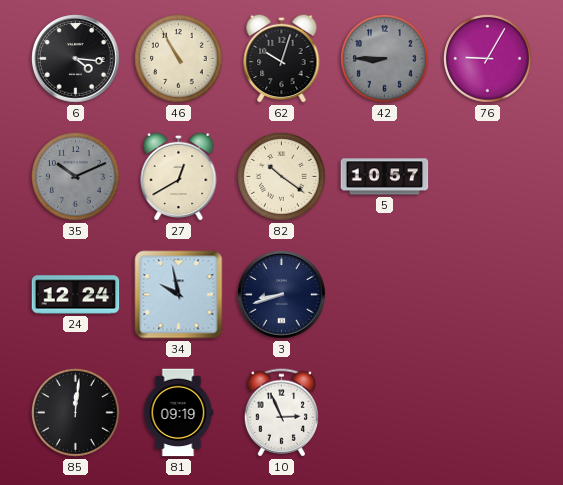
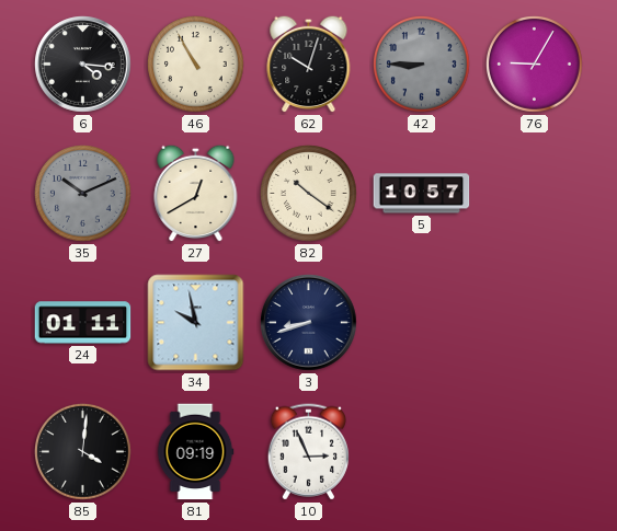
24: 12:24 -> 01:11 (83, 323)
85: 12:01 -> 4:01 (83, 452)
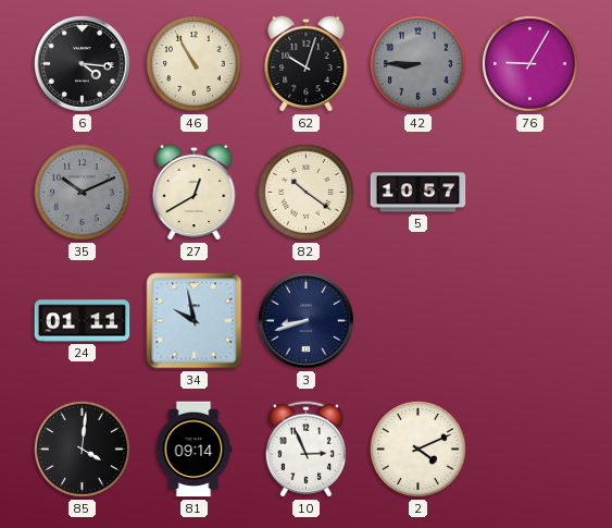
81: 09:19 -> 09:14 (193, 450)
2: none -> 4:11 (419, 450)
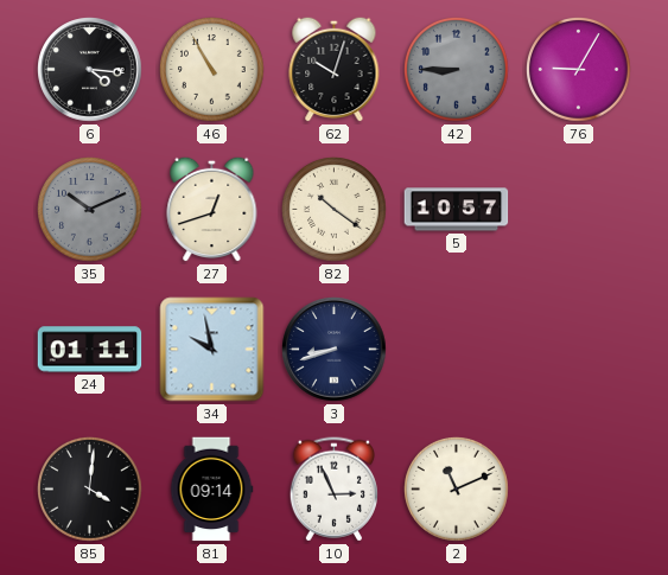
27: 12:40 -> 12:42 (212, 209)
2: 4:11 -> 11:11 (457, 490)
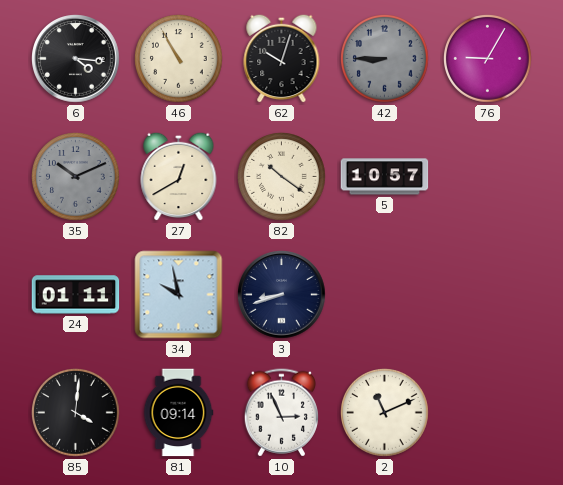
27: 12:42 -> 12:40 (179, 176)
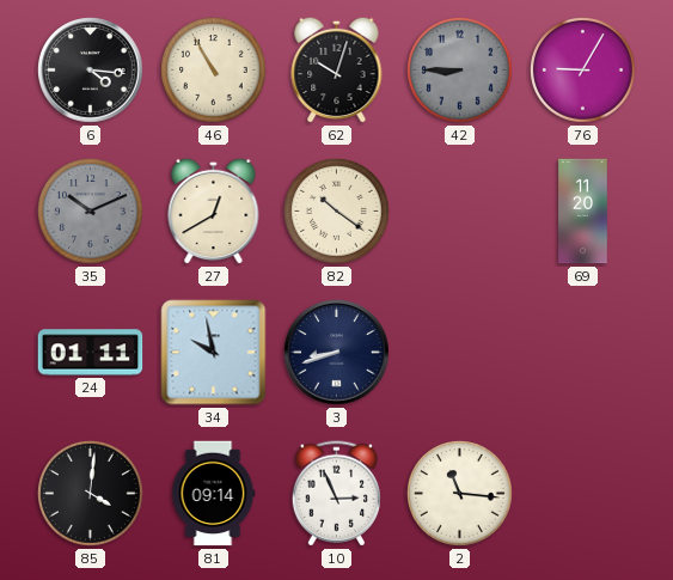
5: 10:57 -> none (385, 177)
69: none -> 11:20 (583, 212)
2: 11:11 -> 11:16 (460, 494)
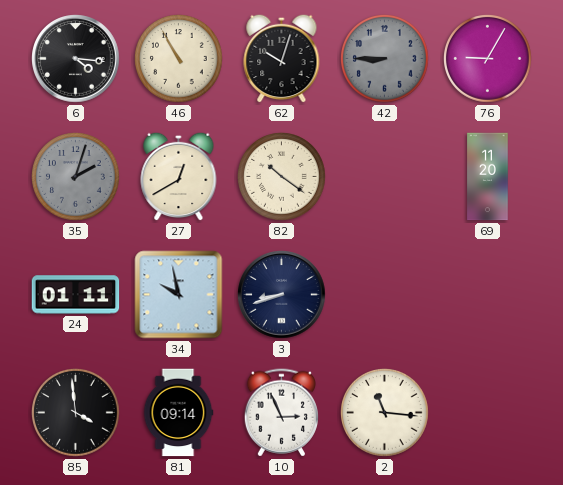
35: 10:11 -> 2:03 (76, 177)
85: 4:01 -> 3:59 (76, 413)
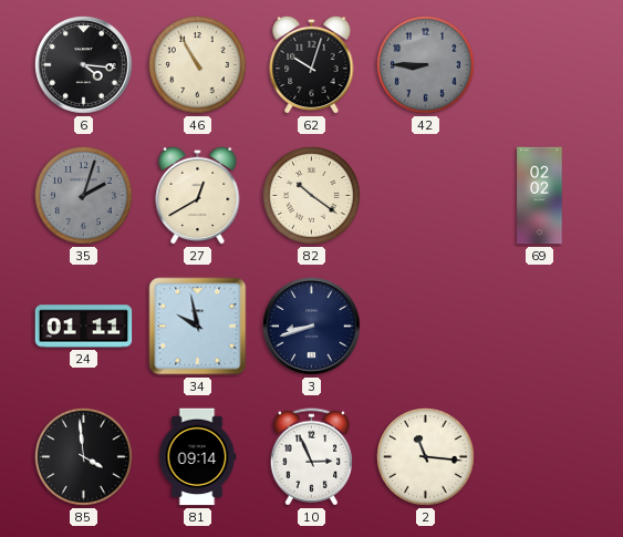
76: 9:05 -> none (488, 59)
69: 11:20 -> 02:02 (540, 196)
